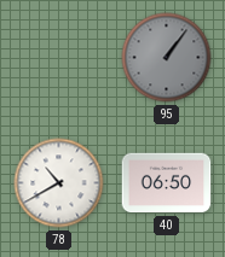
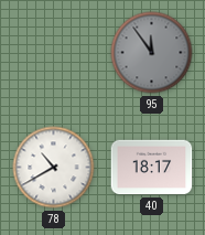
95: 1:06 -> 11:54 (152, 53)
40: 06:50 -> 18:17 (152, 168)
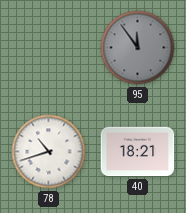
78: 10:40 -> 10:42 (49, 152)
40: 18:17 -> 18:21 (138, 152)
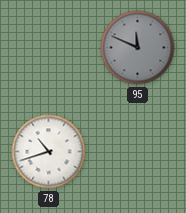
95: 11:54 -> 11:49 (138, 48)
40: 18:21 -> none (138, 152)
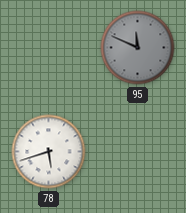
78: 10:42 -> 5:42 (49, 152)
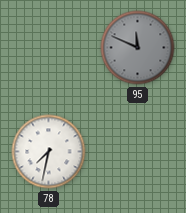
78: 5:42 -> 7:32 (49, 152)
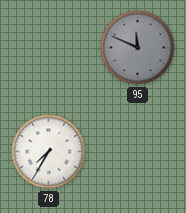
78: 7:32 -> 7:35 (49, 152)
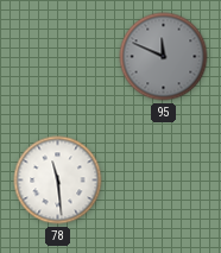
78: 7:35 -> 11:29 (58, 181)
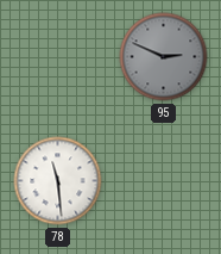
95: 11:49 -> 2:49 (164, 57)
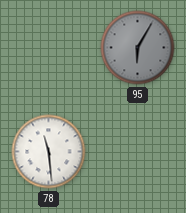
95: 2:49 -> 6:05 (138, 48)
